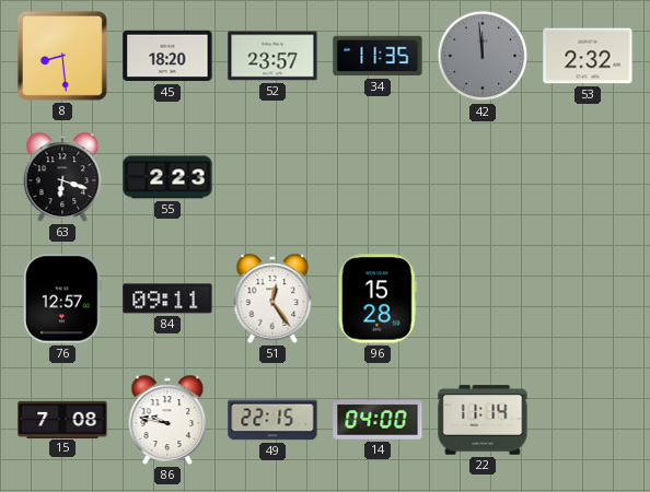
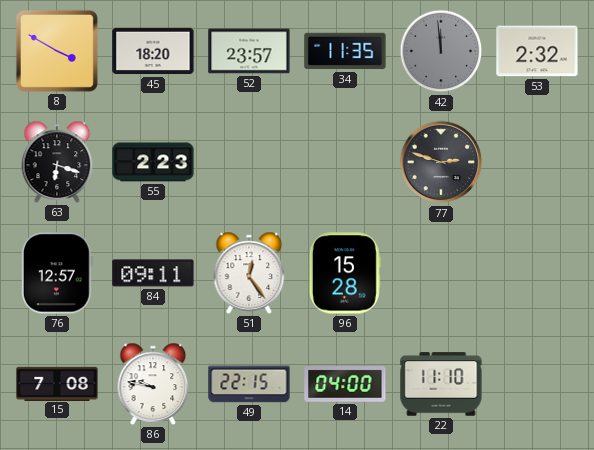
8: 8:29 -> 3:50 (57, 51)
77: none -> 2:48 (441, 162)
22: 11:14 -> 11:10 (441, 384)
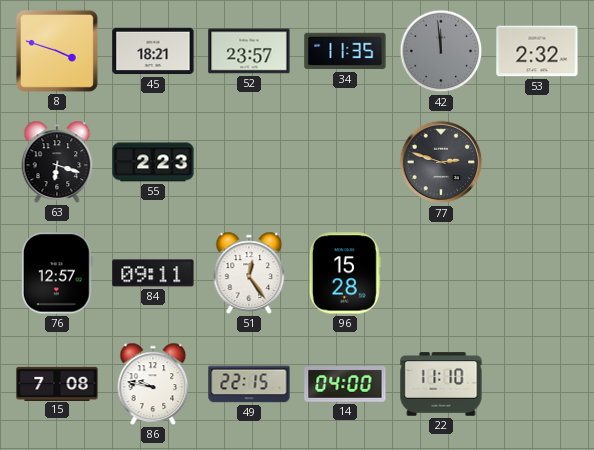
8: 3:50 -> 3:48 (57, 51)
45: 18:20 -> 18:21 (153, 51)
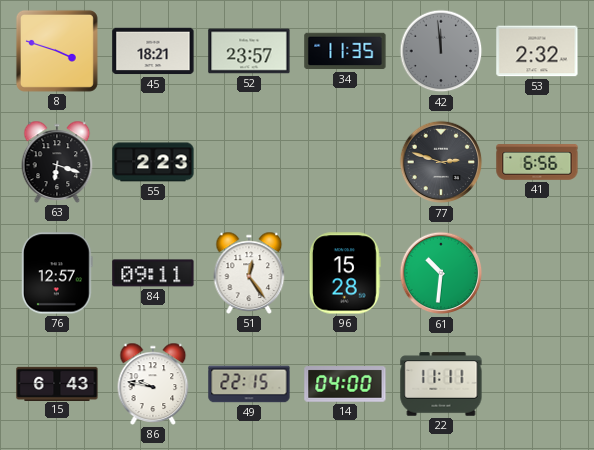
41: none -> 6:56 (537, 162)
61: none -> 10:31 (441, 273)
15: 7:08 -> 6:43 (57, 383)
22: 11:10 -> 11:11 (441, 384)
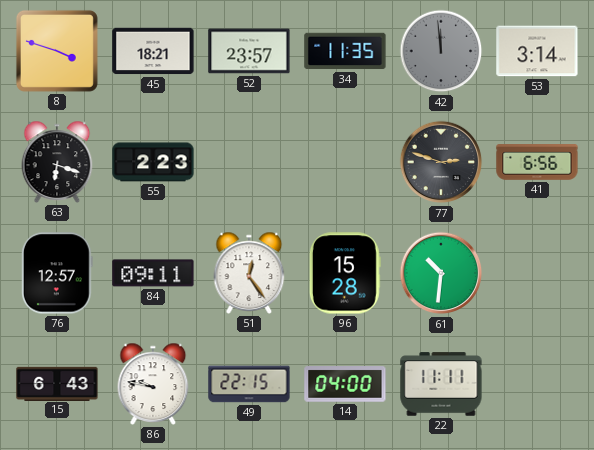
53: 2:32 -> 3:14 (537, 51)
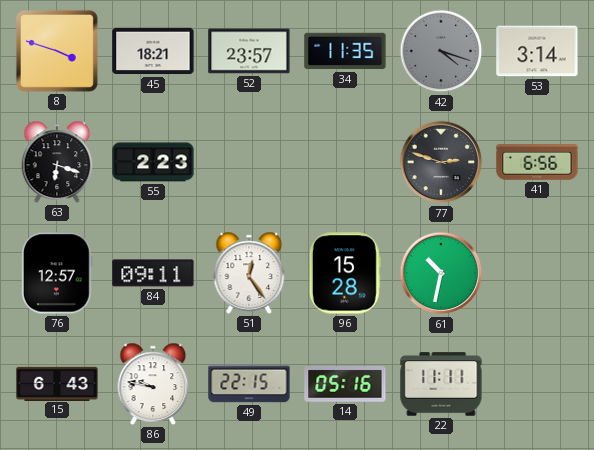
42: 11:59 -> 4:18 (441, 51)
61: 10:31 -> 10:32 (441, 273)
14: 04:00 -> 05:16 (345, 384)
